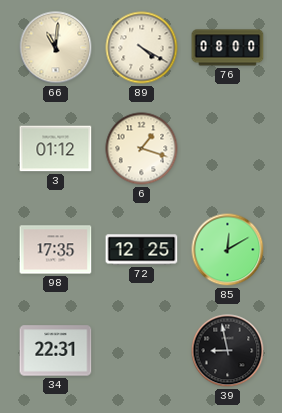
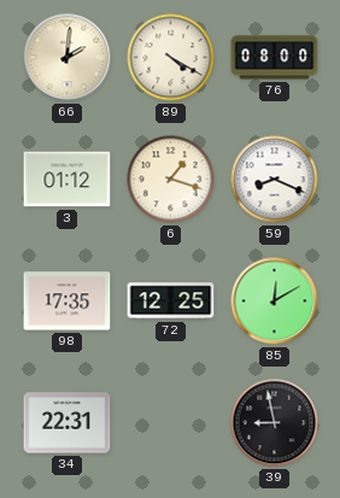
66: 11:01 -> 2:01 (68, 58)
59: none -> 8:19 (275, 180)
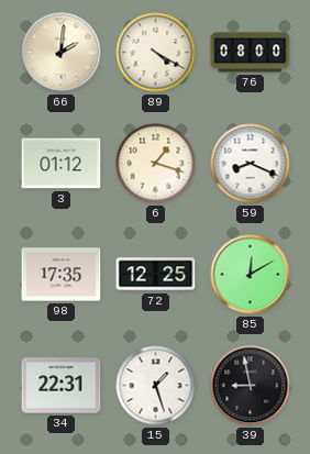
15: none -> 1:27 (156, 386)
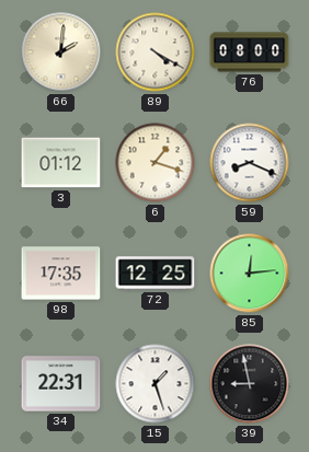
85: 12:10 -> 12:14 (250, 274)
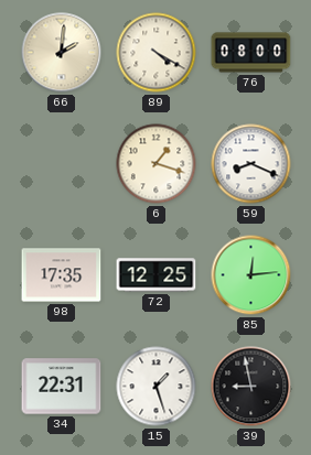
3: 01:12 -> none (61, 163)
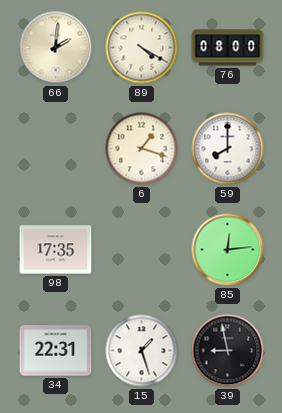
59: 8:19 -> 8:00 (228, 149)
72: 12:25 -> none (157, 275)
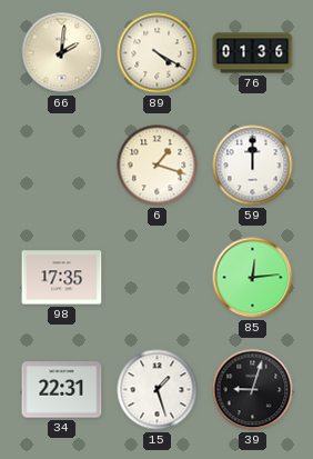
76: 08:00 -> 01:36 (253, 53)
59: 8:00 -> 12:00 (253, 166)
39: 8:58 -> 9:03 (253, 390)
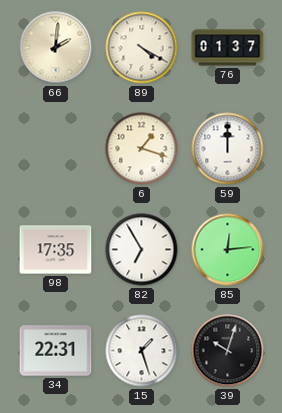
76: 01:36 -> 01:37 (228, 48)
82: none -> 6:55 (142, 250)
39: 9:03 -> 10:03 (228, 351)
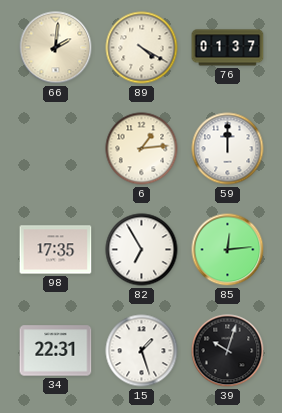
6: 1:18 -> 1:14 (142, 149)
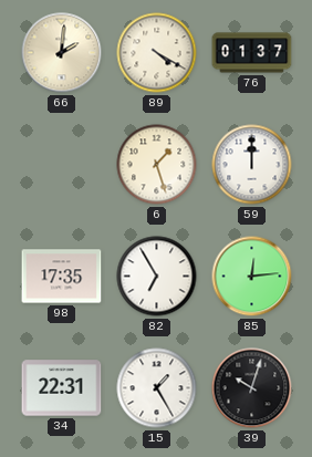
6: 1:14 -> 1:27 (157, 165)
15: 1:27 -> 1:25 (157, 388)
